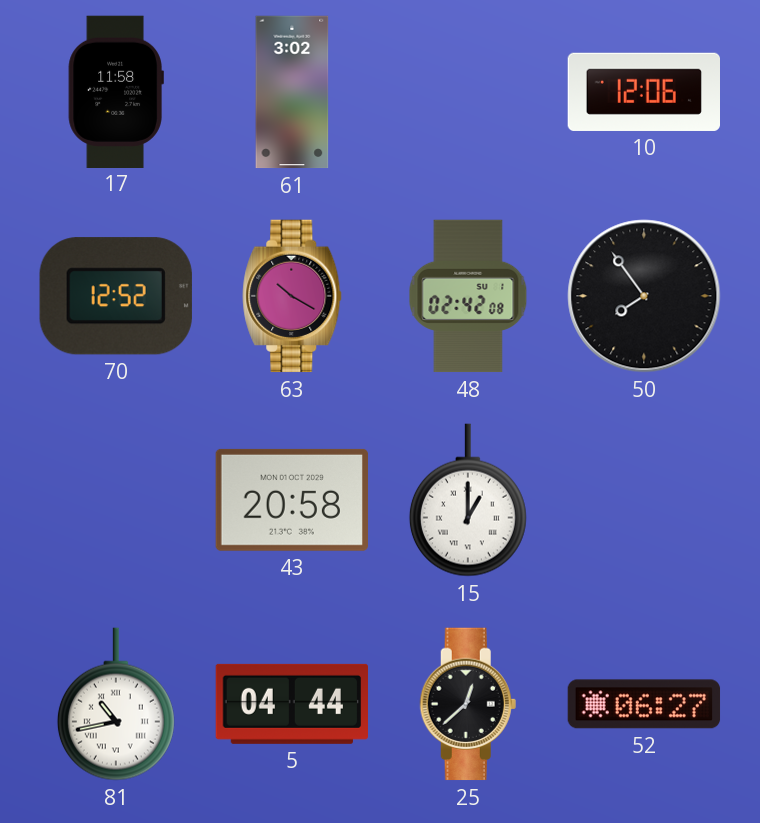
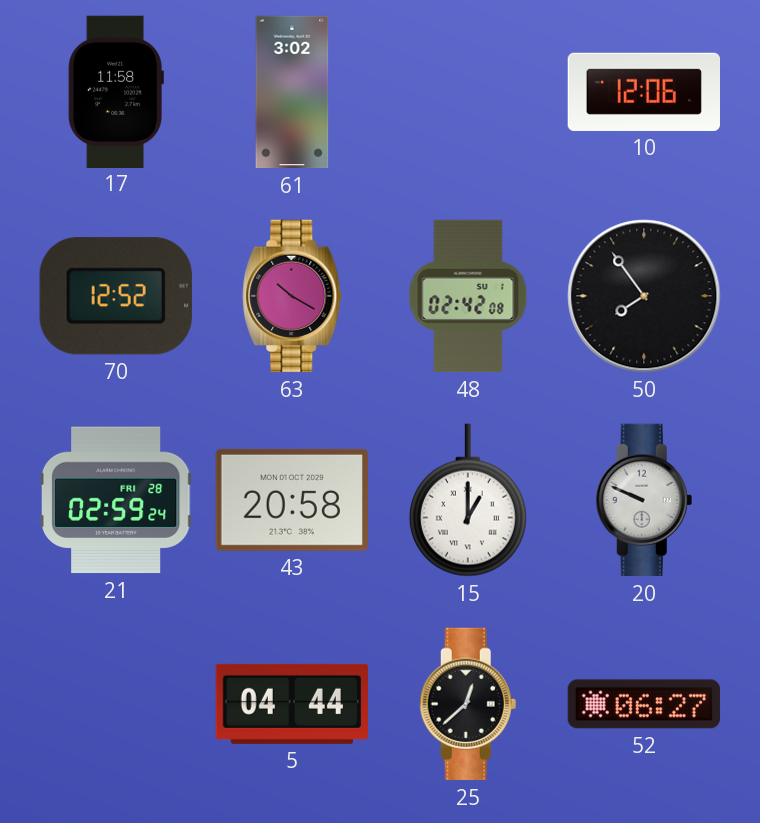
21: none -> 02:59 (116, 500)
20: none -> 9:49 (644, 500)
81: 10:43 -> none (116, 704)
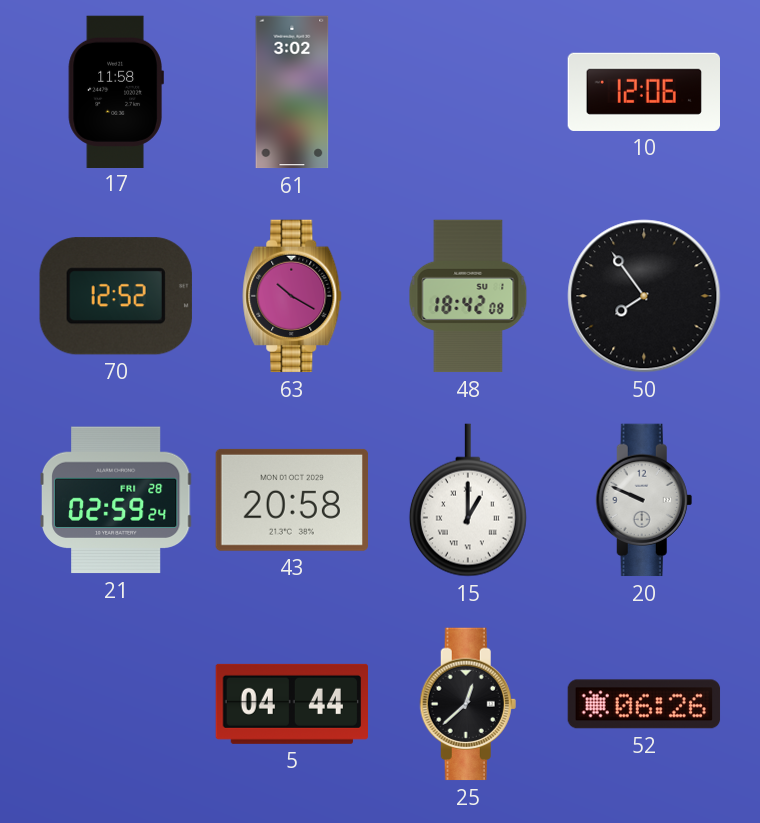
48: 02:42 -> 18:42 (468, 296)
52: 06:27 -> 06:26 (644, 704)
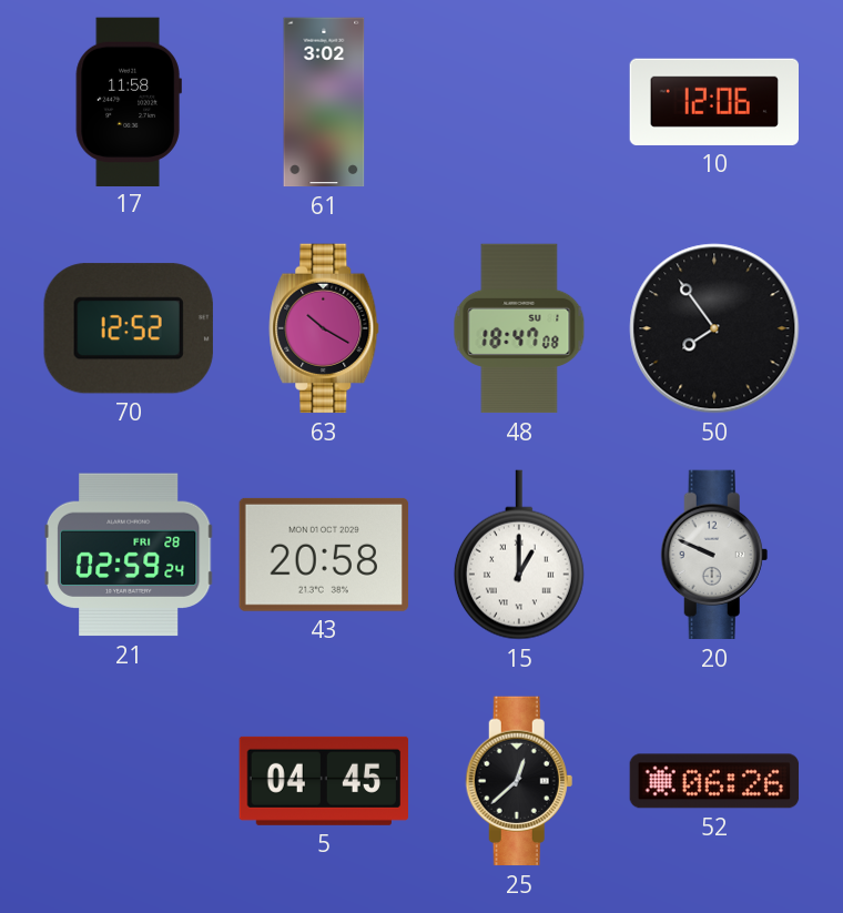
48: 18:42 -> 18:47 (519, 328)
5: 04:44 -> 04:45 (323, 781)
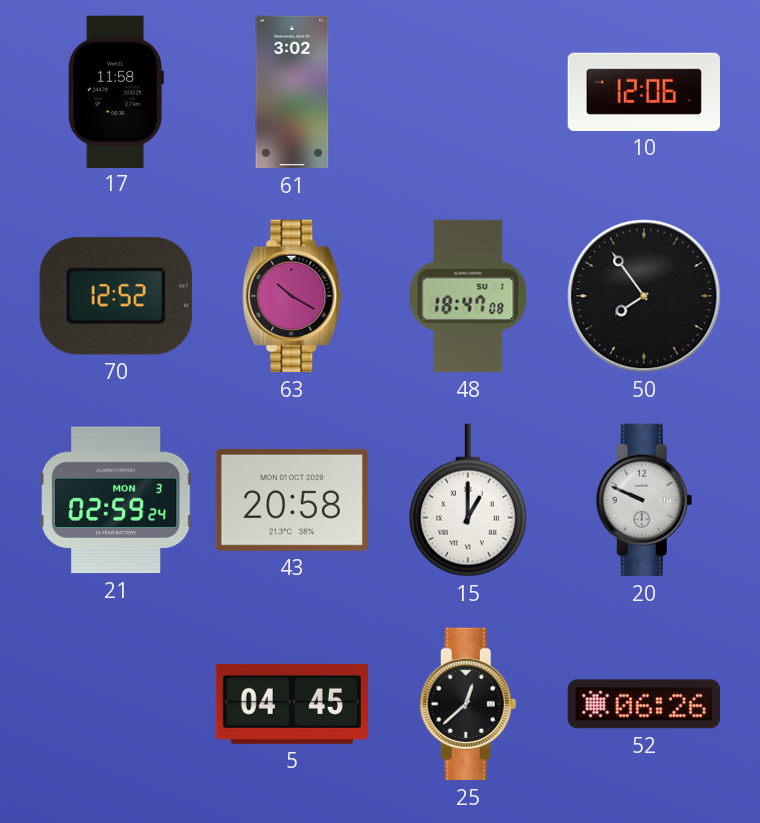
21 date: FRI 28 -> MON 3 (116, 500)
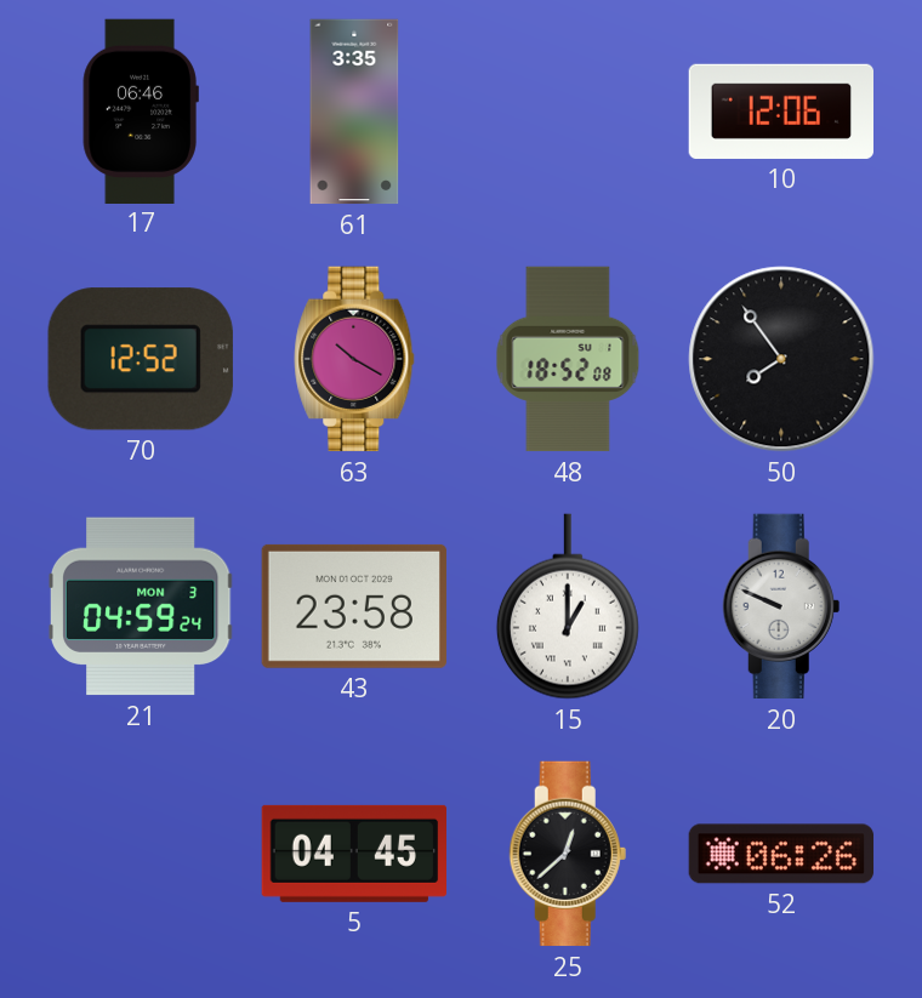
17: 11:58 -> 06:46 (141, 110)
61: 3:02 -> 3:35 (354, 112)
48: 18:47 -> 18:52 (568, 359)
21: 02:59 -> 04:59 (141, 606)
43: 20:58 -> 23:58 (354, 606)
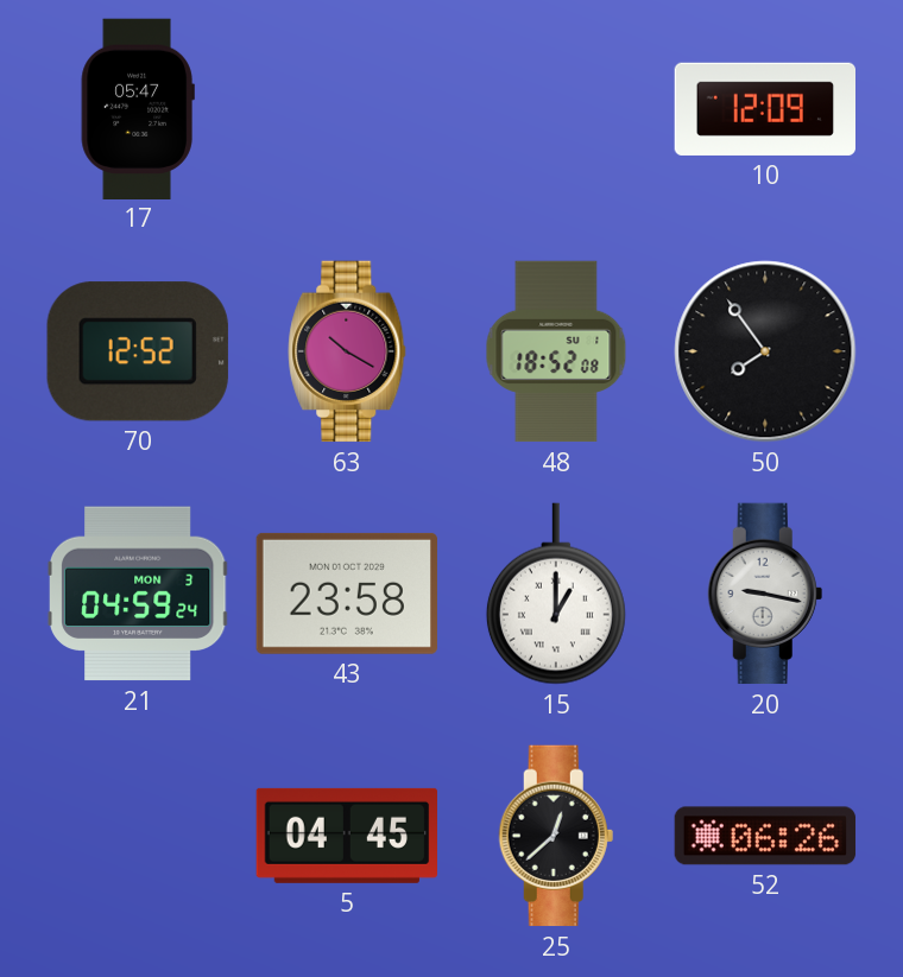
17: 06:46 -> 05:47 (138, 108)
61: 3:35 -> none (354, 112)
10: 12:06 -> 12:09 (764, 109)
20: 9:49 -> 9:17 (765, 594)
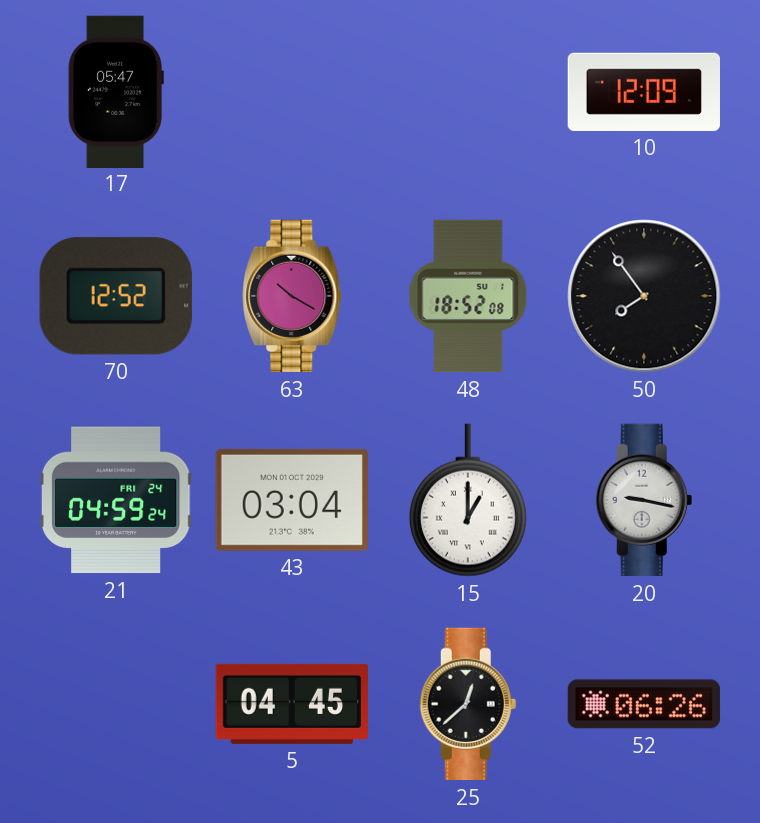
21 date: MON 3 -> FRI 24 (116, 500)
43: 23:58 -> 03:04 (292, 500)
